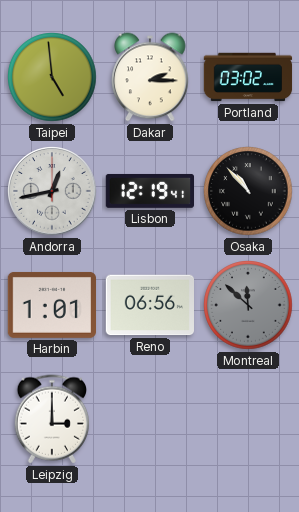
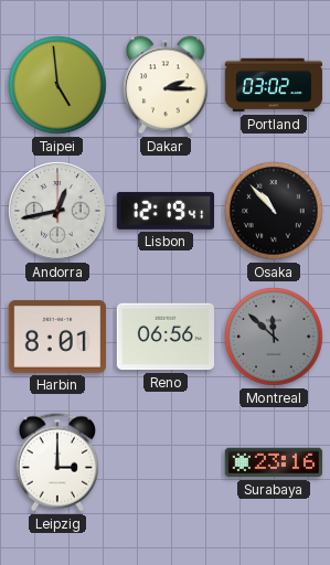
Harbin: 1:01 -> 8:01 (56, 337)
Surabaya: none -> 23:16 (274, 462)
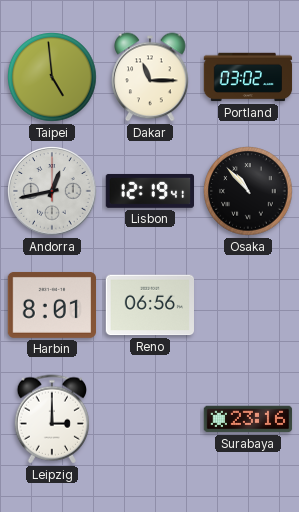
Dakar: 2:15 -> 11:15 (150, 77)
Montreal: 11:52 -> none (274, 337)
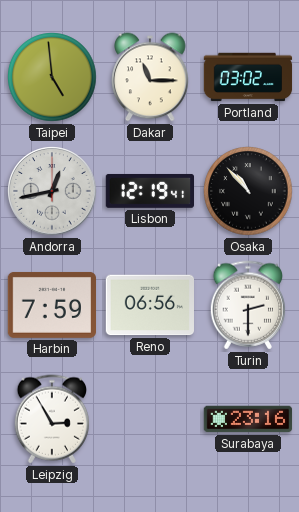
Harbin: 8:01 -> 7:59 (51, 305)
Turin: none -> 2:30 (248, 305)
Leipzig: 3:00 -> 2:55 (52, 419)
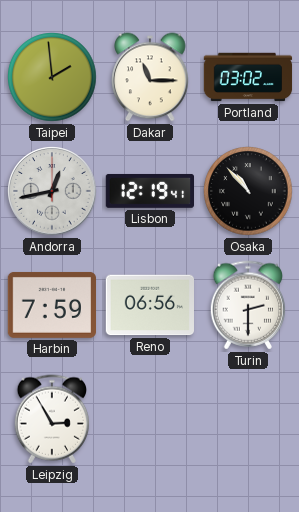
Taipei: 4:59 -> 1:59 (52, 77)
Surabaya: 23:16 -> none (248, 419)
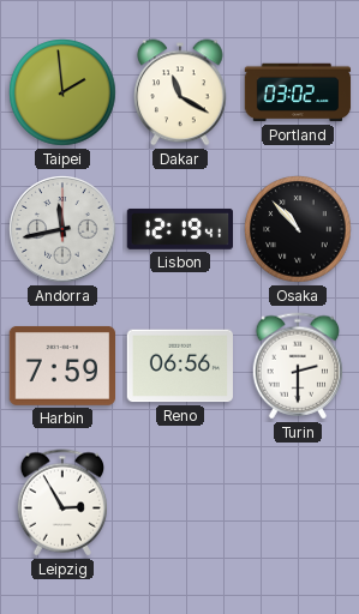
Dakar: 11:15 -> 11:20 (180, 92)
Andorra: 12:43 -> 11:43 (62, 229)
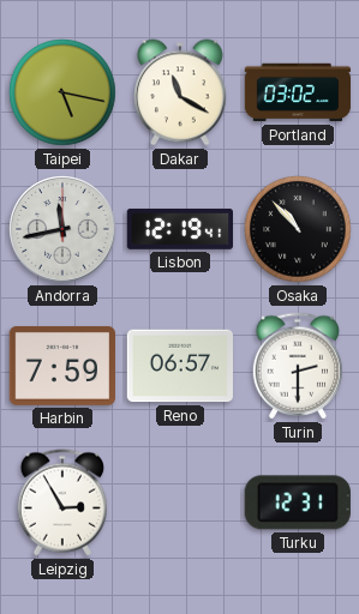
Taipei: 1:59 -> 5:17 (62, 92)
Reno: 06:56 -> 06:57 (179, 366)
Turku: none -> 12:31 (298, 502)
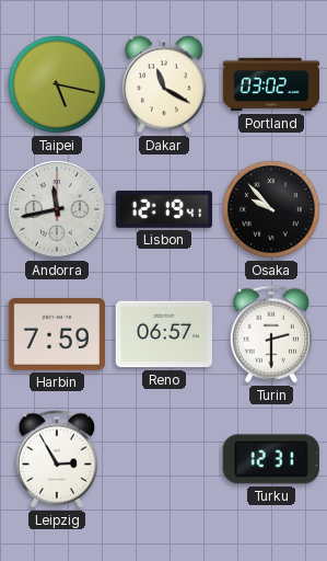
Osaka: 10:53 -> 9:53 (271, 209)
